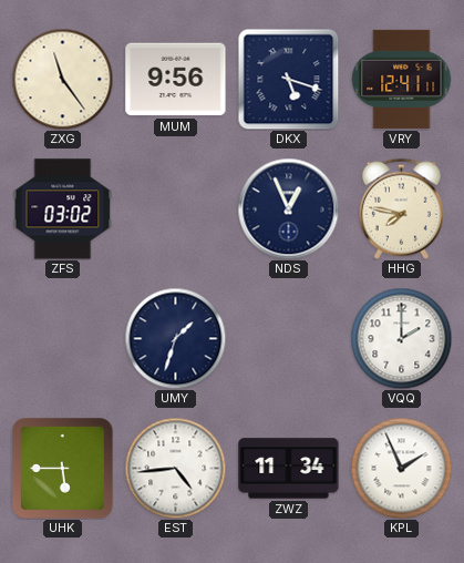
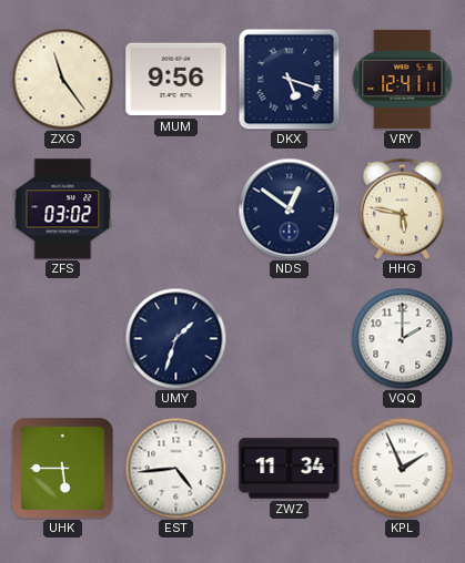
NDS: 12:56 -> 12:51 (289, 208)
HHG: 7:47 -> 5:47 (402, 208)
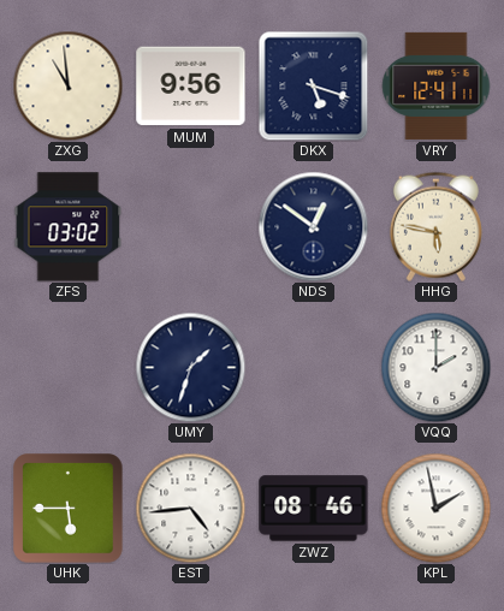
ZXG: 11:24 -> 10:59 (67, 85)
ZWZ: 11:34 -> 08:46 (314, 509)
KPL: 1:56 -> 1:58 (435, 508)
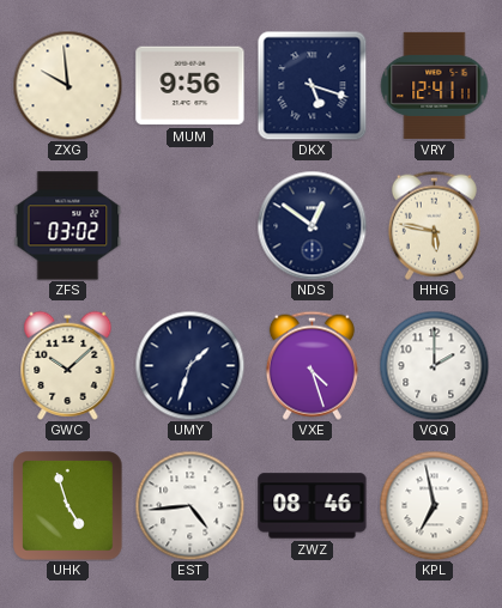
ZXG: 10:59 -> 9:59 (67, 85)
GWC: none -> 10:08 (68, 365)
VXE: none -> 4:27 (312, 365)
UHK: 5:45 -> 4:57 (68, 506)
KPL: 1:58 -> 6:58 (434, 505)
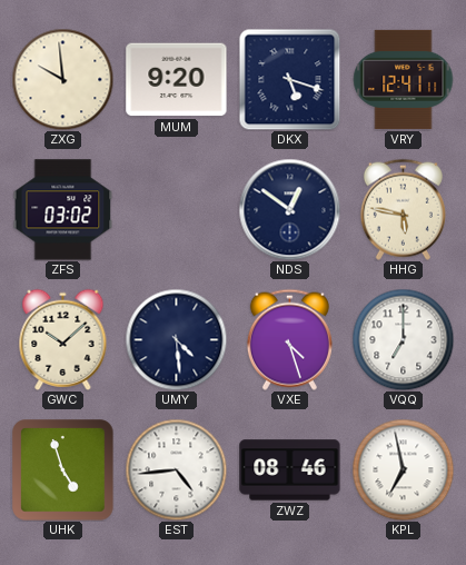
MUM: 9:56 -> 9:20 (177, 80)
UMY: 1:33 -> 4:29 (176, 339)
VQQ: 2:00 -> 7:00 (403, 339)
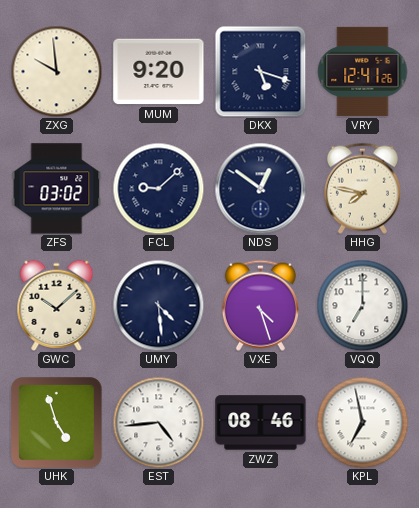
VRY: 12:41:11 -> 12:41:26 (363, 71)
FCL: none -> 9:08 (158, 188)
HHG: 5:47 -> 7:47 (362, 188)
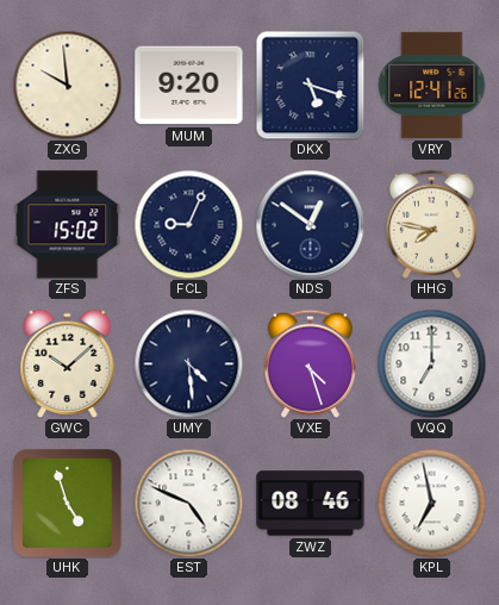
ZFS: 03:02 -> 15:02 (68, 225)
FCL: 9:08 -> 9:04 (188, 224)
EST: 4:44 -> 4:49 (188, 503)
